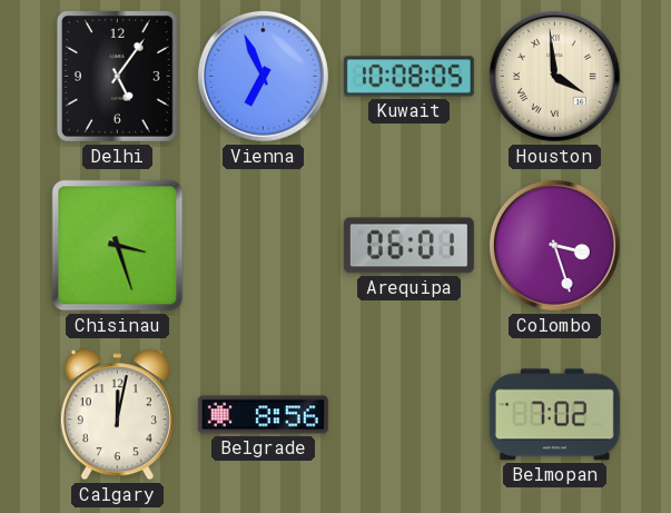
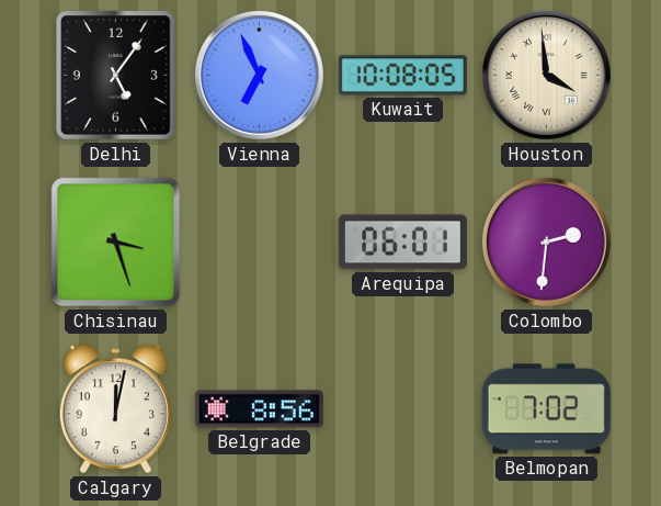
Colombo: 3:27 -> 2:31 (546, 241)
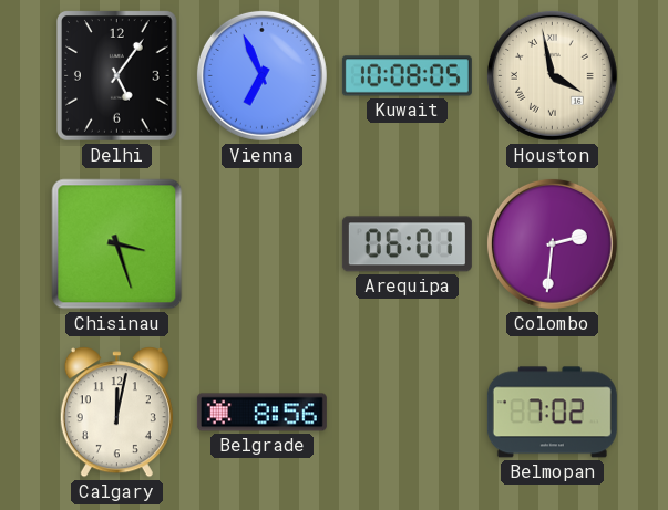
Houston: 3:59 -> 3:58 (552, 75)
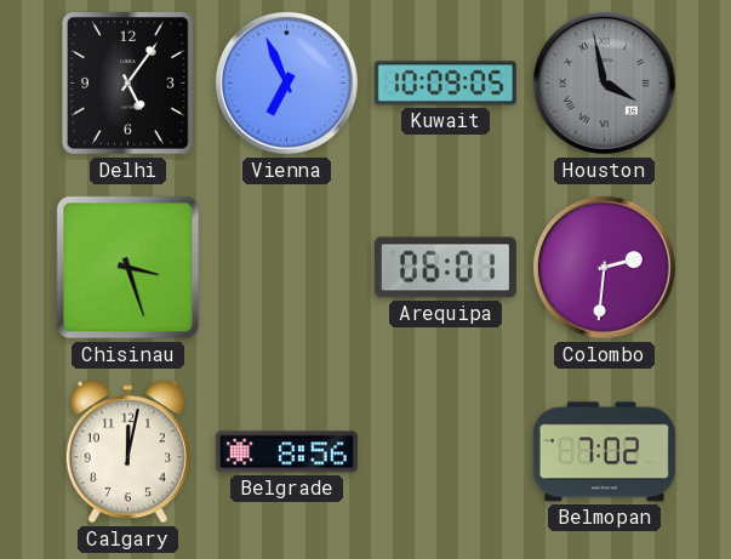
Kuwait: 10:08 -> 10:09 (445, 84)
Houston dial: cream -> grey (604, 82)
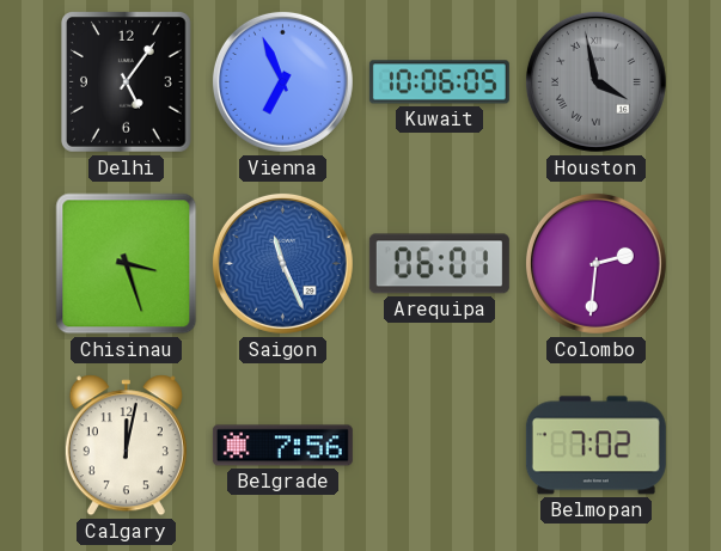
Kuwait: 10:09 -> 10:06 (439, 82)
Saigon: none -> 11:26 (282, 263)
Belgrade: 8:56 -> 7:56 (282, 446)
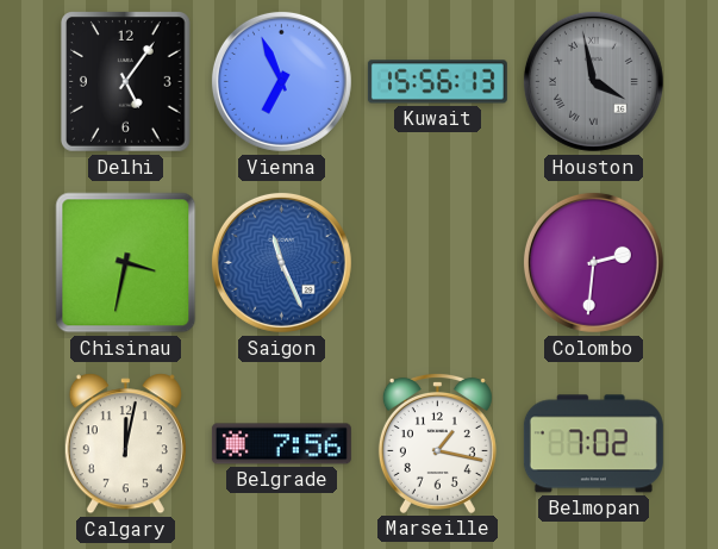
Kuwait: 10:06 -> 15:56 (437, 82)
Chisinau: 3:27 -> 3:32 (126, 263)
Arequipa: 06:01 -> none (439, 264)
Marseille: none -> 1:17 (437, 443)
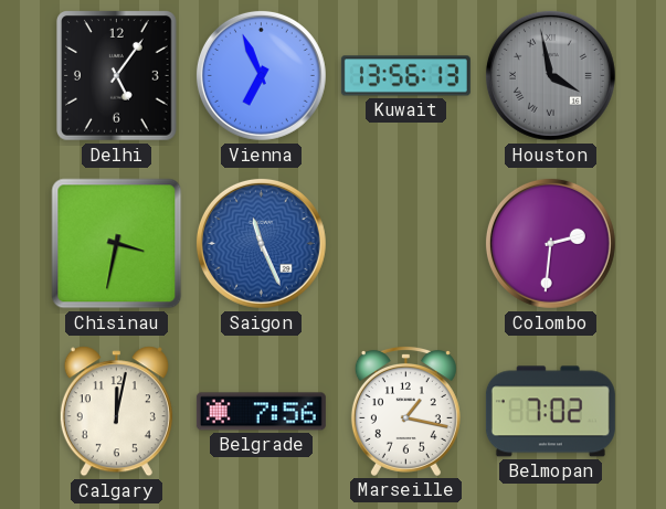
Kuwait: 15:56 -> 13:56 (405, 76)
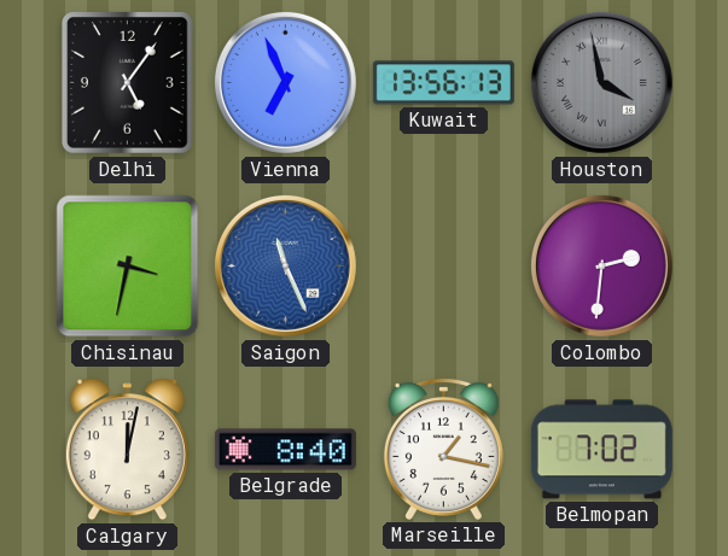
Belgrade: 7:56 -> 8:40 (285, 450)
